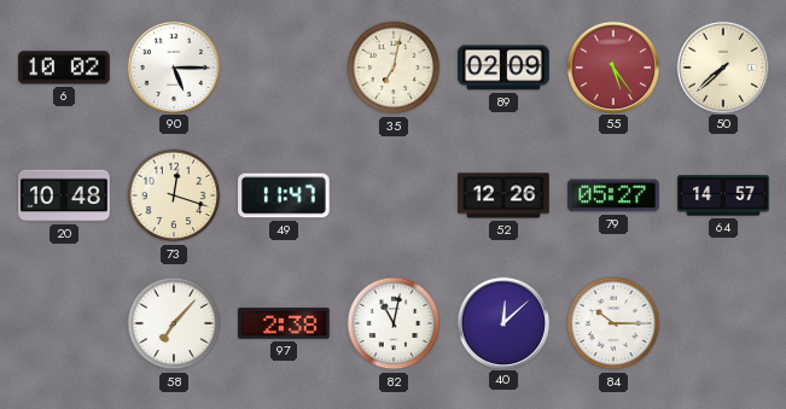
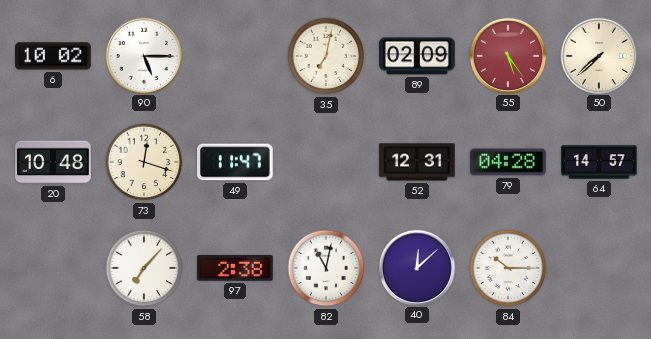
52: 12:26 -> 12:31 (417, 162)
79: 05:27 -> 04:28 (508, 162)
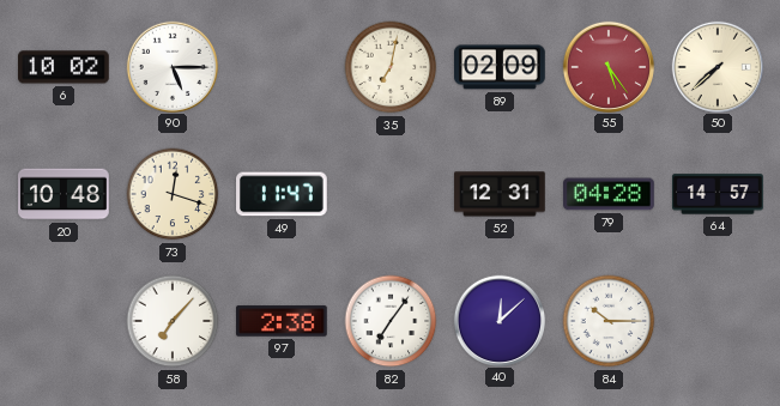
82: 11:02 -> 7:06 (391, 321)
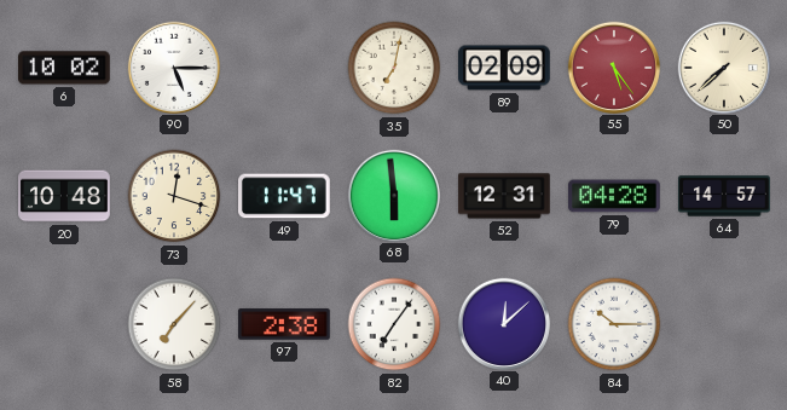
68: none -> 5:59 (393, 195)
